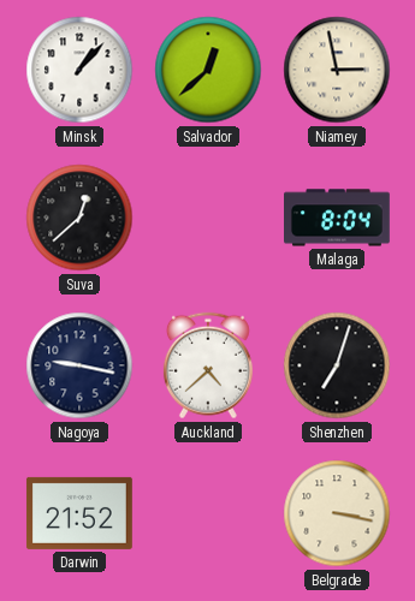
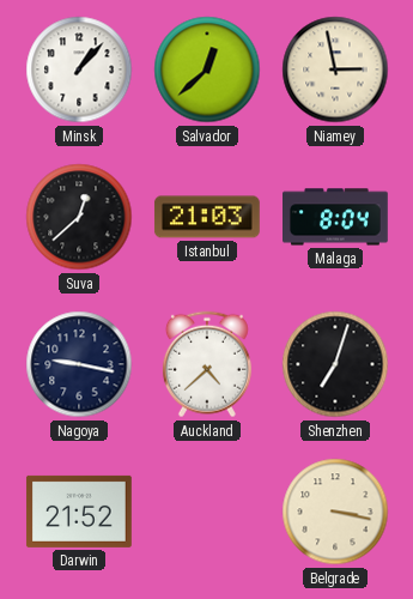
Istanbul: none -> 21:03 (207, 217)
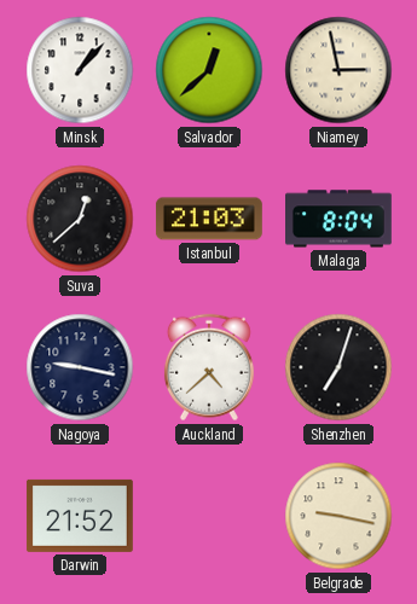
Belgrade: 3:17 -> 9:17 (338, 516)
